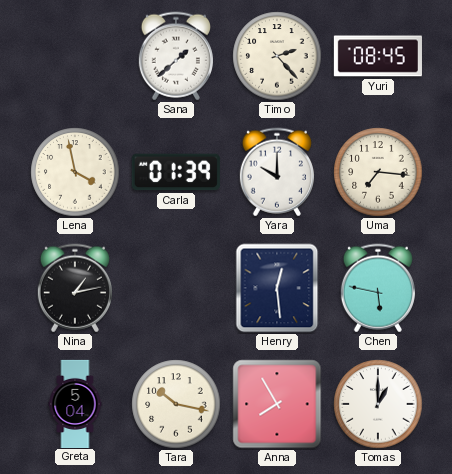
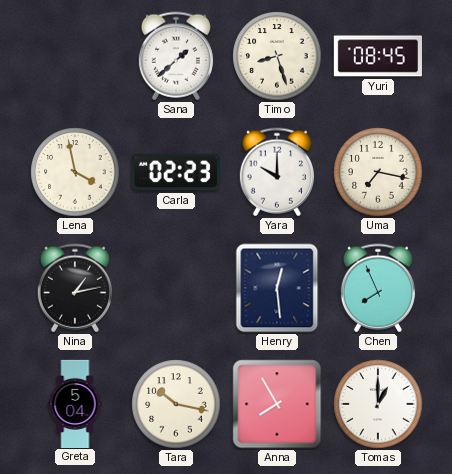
Timo: 2:23 -> 8:27 (277, 56)
Carla: 01:39 -> 02:23 (176, 172)
Uma: 7:16 -> 7:17 (378, 172)
Chen: 5:47 -> 7:56 (378, 288)
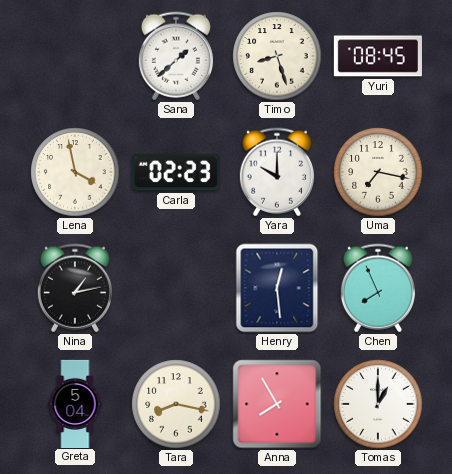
Tara: 10:17 -> 8:17 (176, 404)
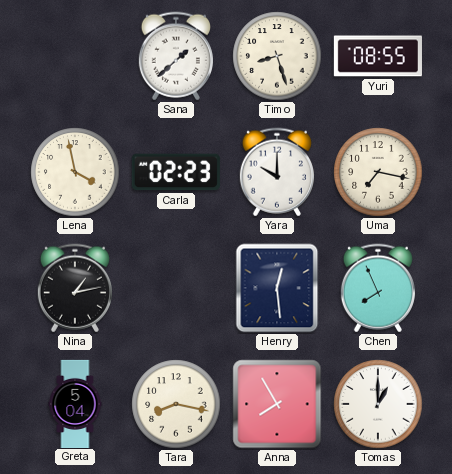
Yuri: 08:45 -> 08:55 (378, 56)
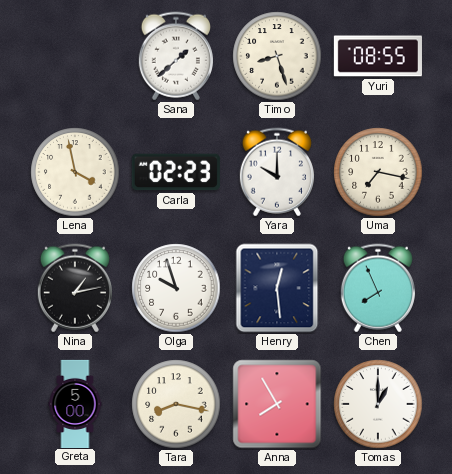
Olga: none -> 9:57 (176, 288)
Greta: 5:04 -> 5:00 (75, 403)
